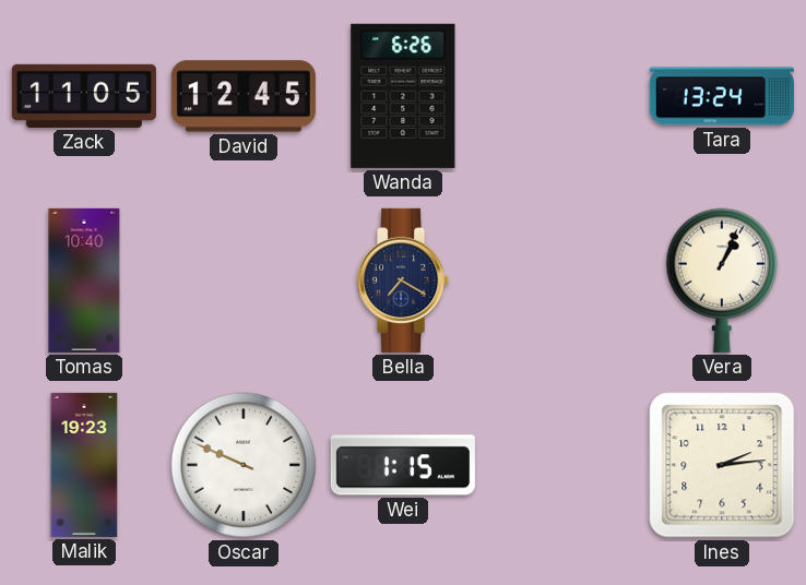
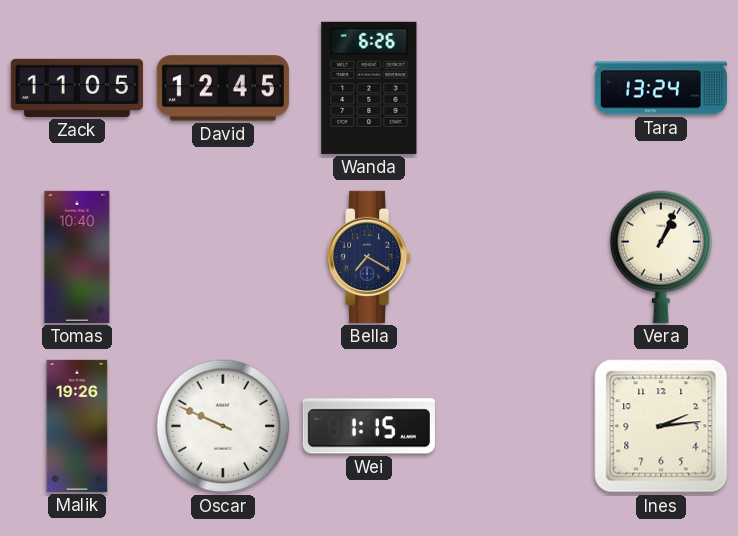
Malik: 19:23 -> 19:26 (77, 426)
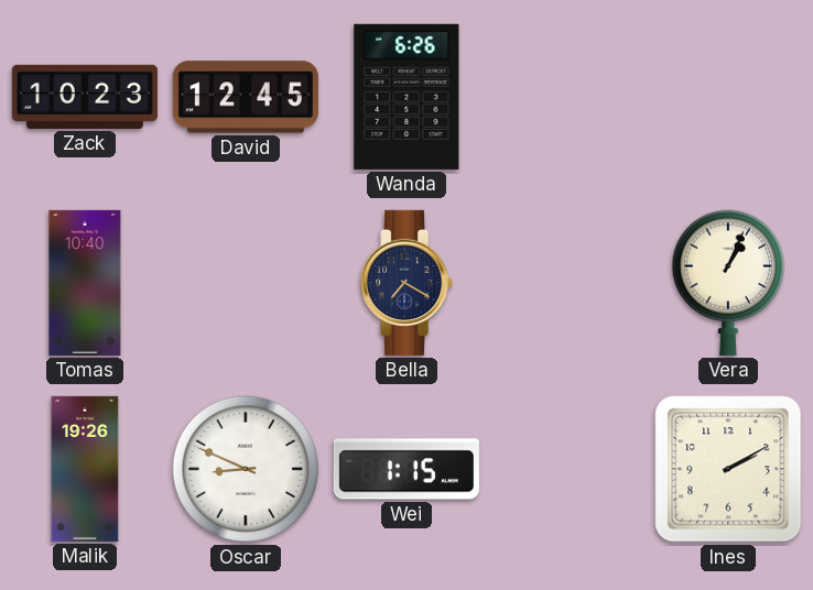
Zack: 11:05 -> 10:23 (85, 97)
Tara: 13:24 -> none (661, 88)
Oscar: 9:49 -> 8:49 (245, 469)
Ines: 2:14 -> 2:10 (728, 469)
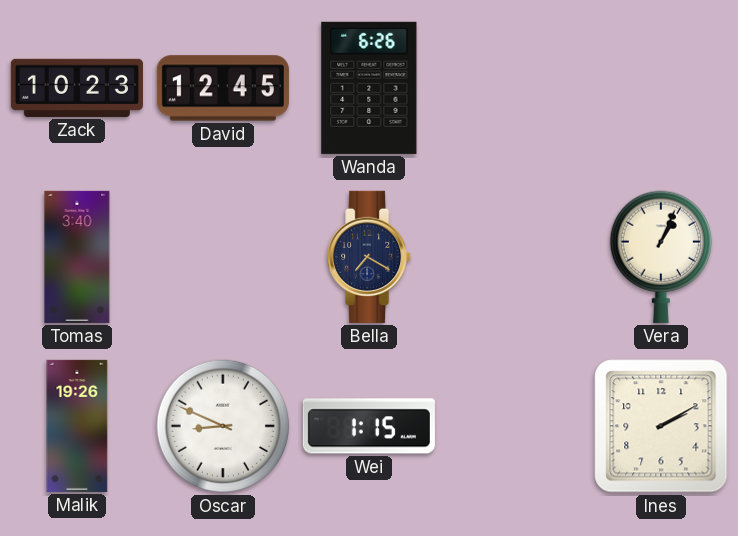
Tomas: 10:40 -> 3:40 (77, 257)
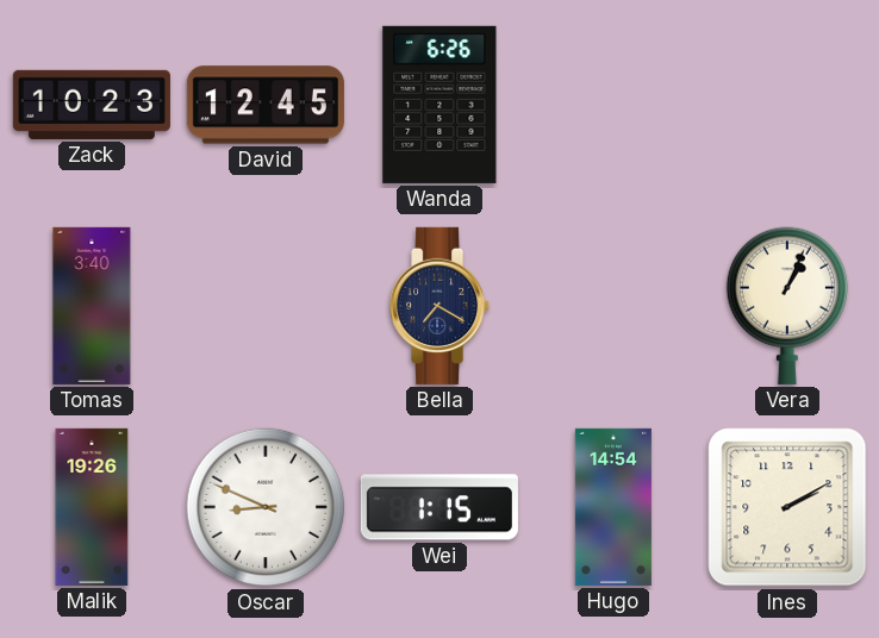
Hugo: none -> 14:54 (613, 507)
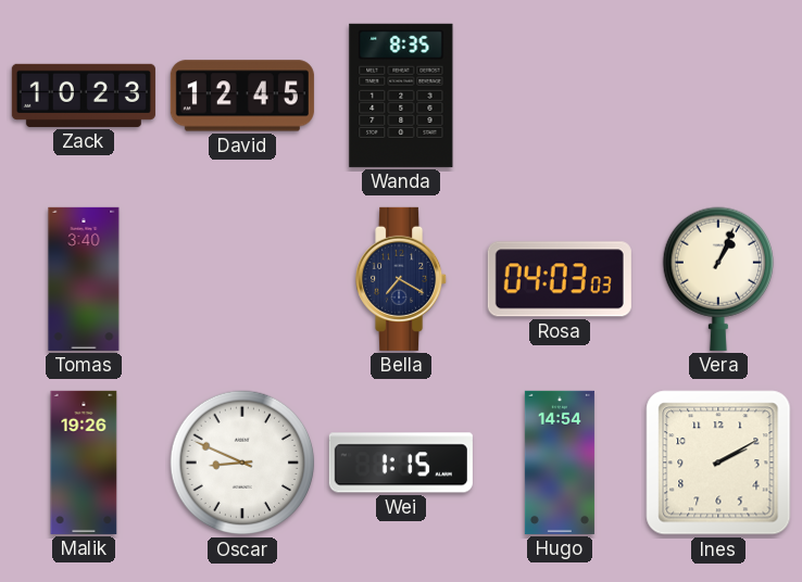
Wanda: 6:26 -> 8:35 (401, 96)
Rosa: none -> 04:03 (560, 279)
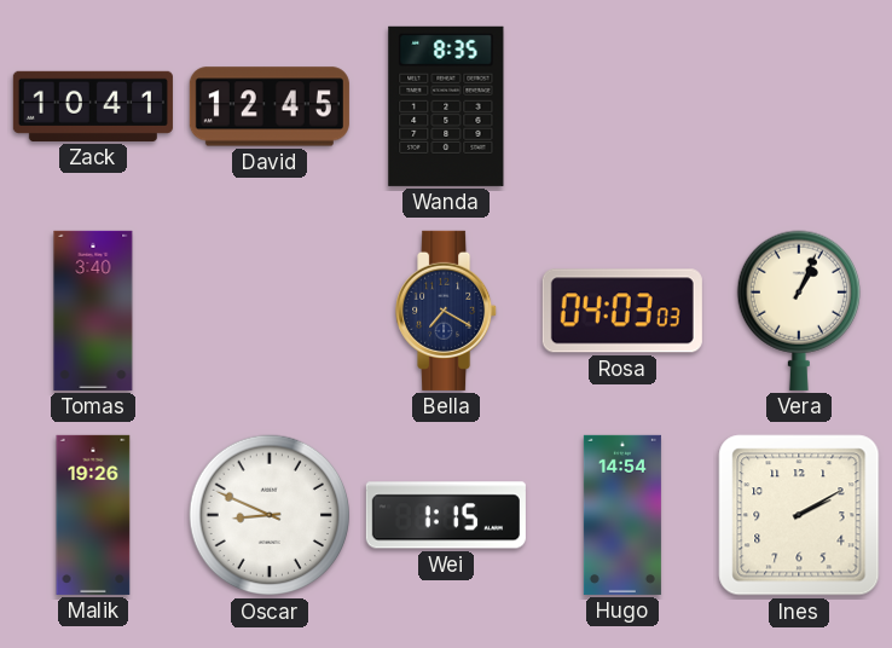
Zack: 10:23 -> 10:41 (93, 106)
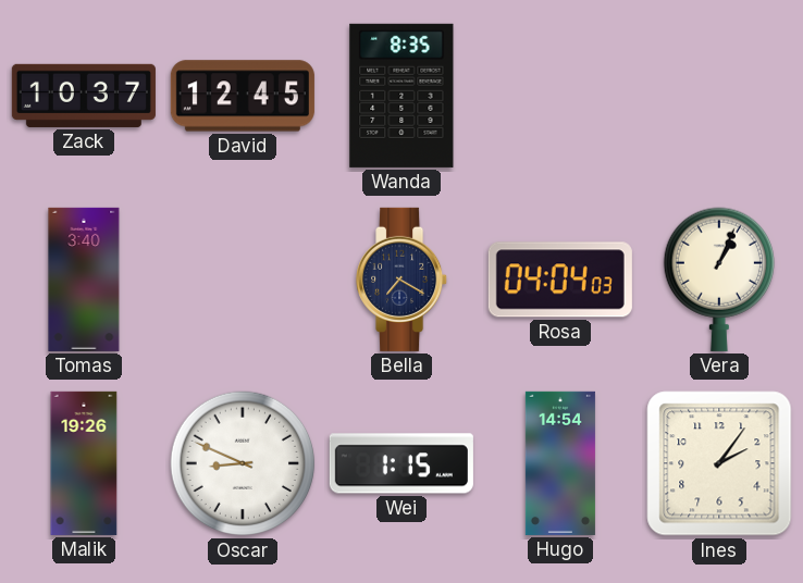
Zack: 10:41 -> 10:37 (84, 96)
Rosa: 04:03 -> 04:04 (560, 280)
Ines: 2:10 -> 2:06 (719, 463)
